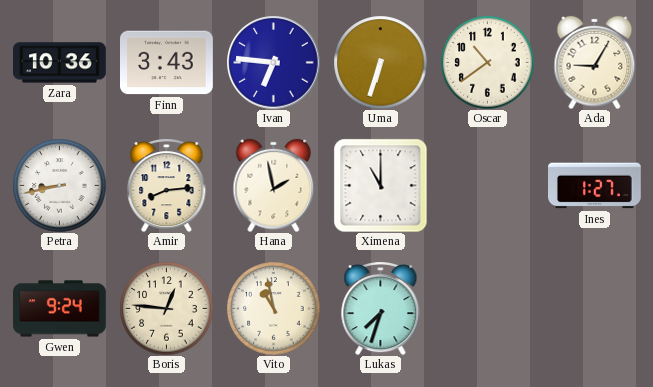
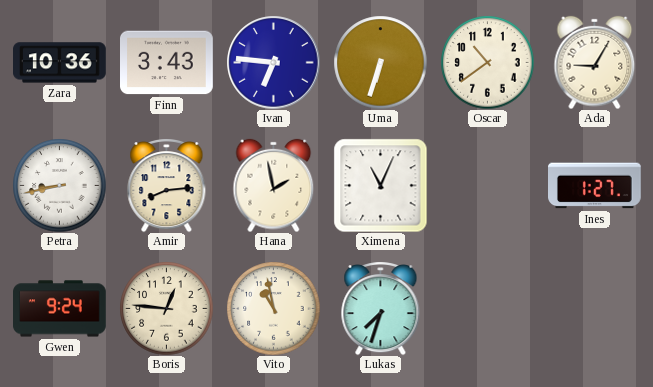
Ximena: 11:00 -> 11:04 (380, 185)
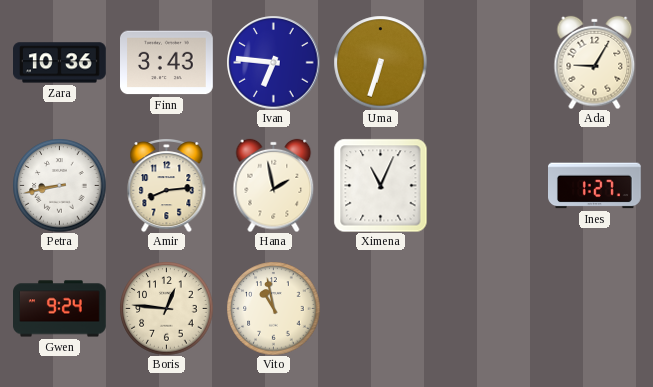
Oscar: 10:39 -> none (487, 62)
Lukas: 7:33 -> none (381, 309)
